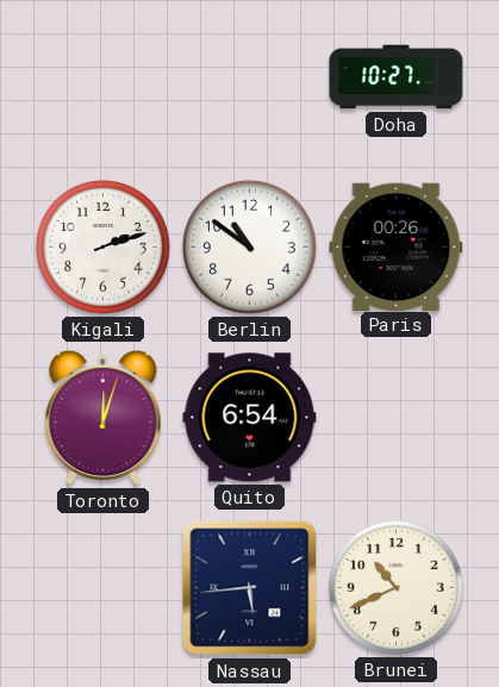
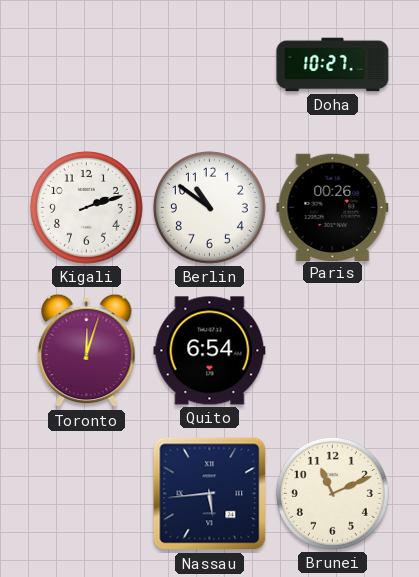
Brunei: 10:41 -> 11:11 (332, 493)
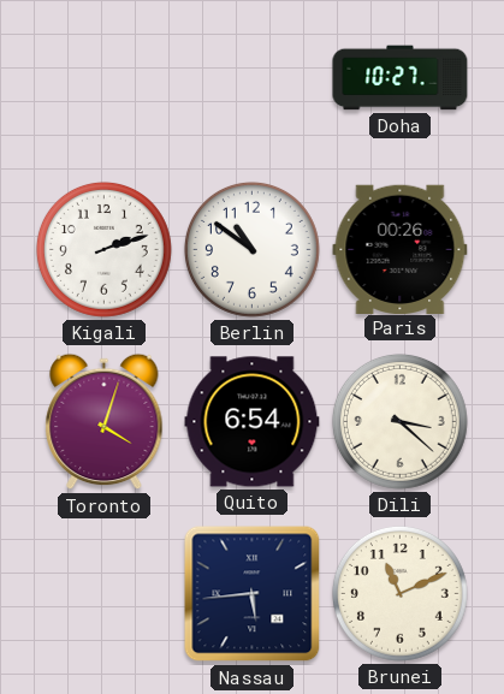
Toronto: 12:03 -> 4:03 (105, 422)
Dili: none -> 3:22 (399, 421)
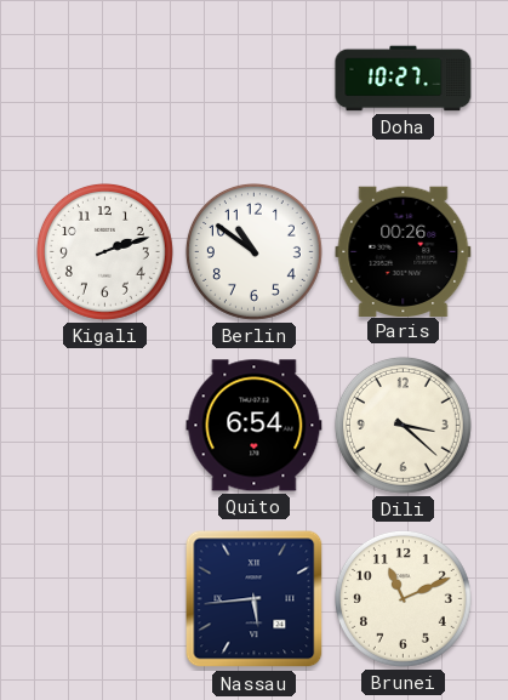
Toronto: 4:03 -> none (105, 422)
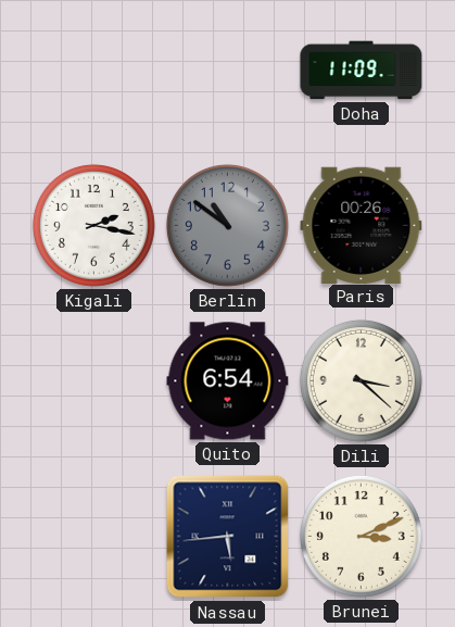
Doha: 10:27 -> 11:09 (362, 71)
Kigali: 2:12 -> 2:17 (93, 225)
Berlin dial: white -> grey (227, 225)
Brunei: 11:11 -> 3:11 (361, 536)
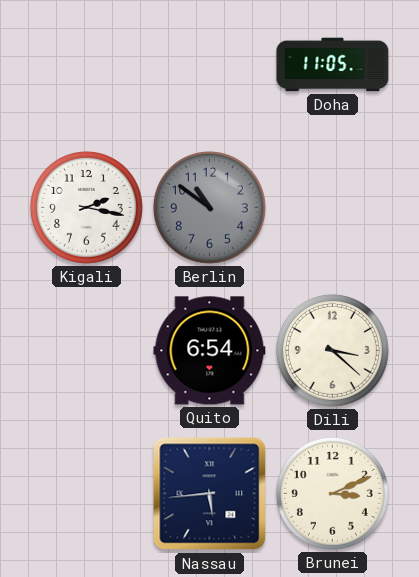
Doha: 11:09 -> 11:05 (333, 65)
Paris: 00:26 -> none (362, 225)
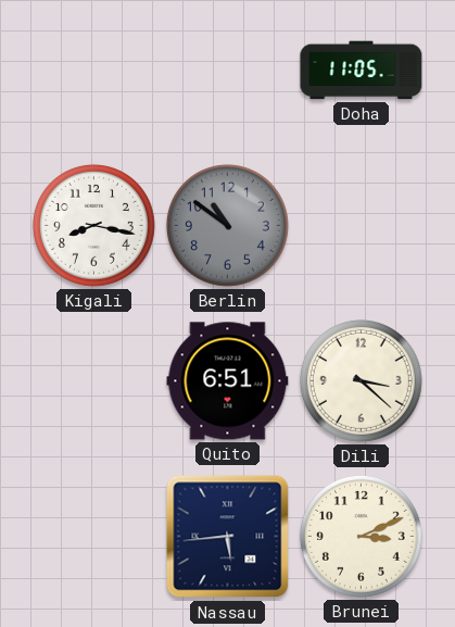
Kigali: 2:17 -> 8:17 (93, 225)
Quito: 6:54 -> 6:51 (228, 381)
